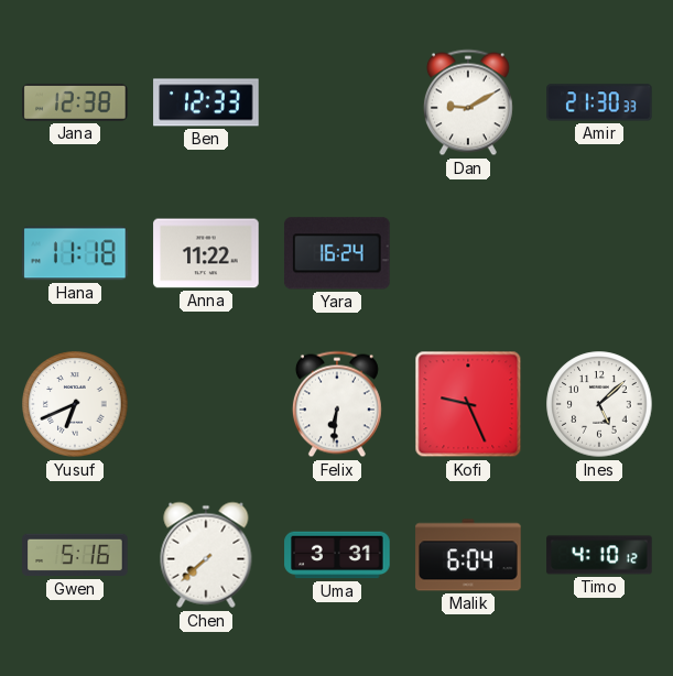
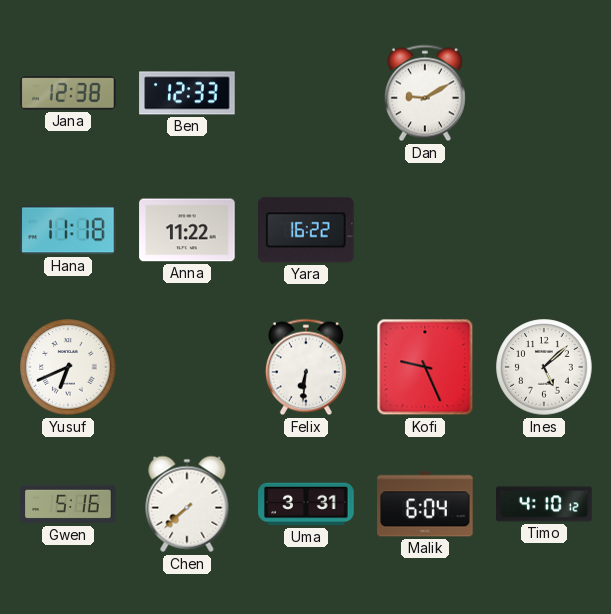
Amir: 21:30 -> none (599, 102)
Yara: 16:24 -> 16:22 (307, 230)
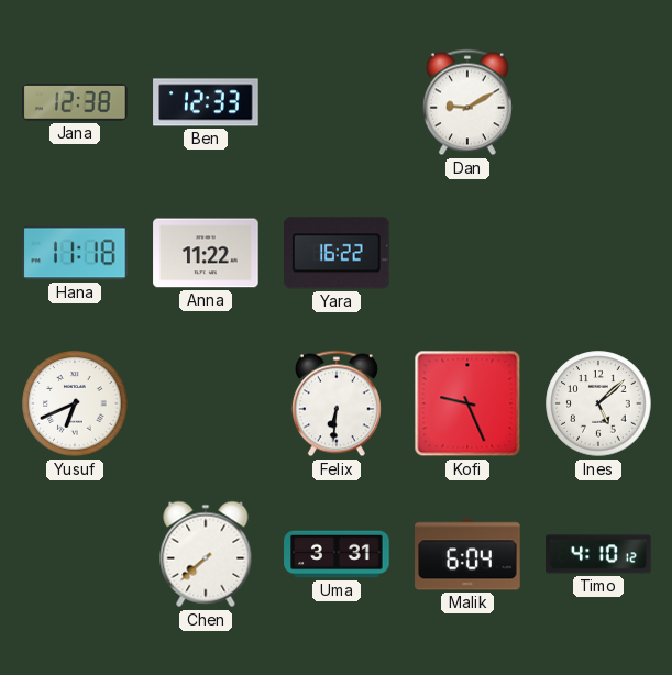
Gwen: 5:16 -> none (68, 504)
